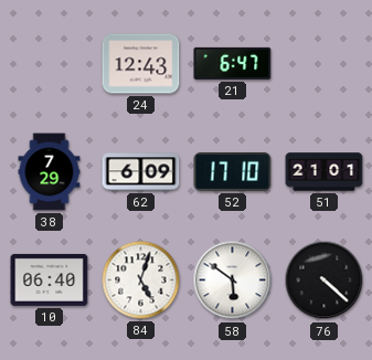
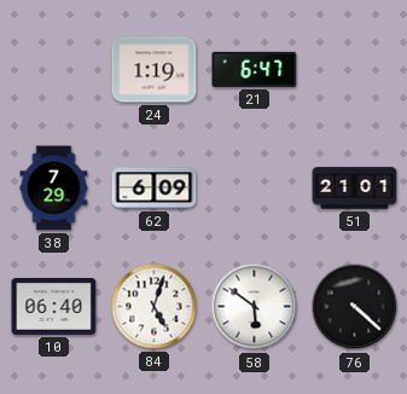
24: 12:43 -> 1:19 (155, 70)
52: 17:10 -> none (233, 172)
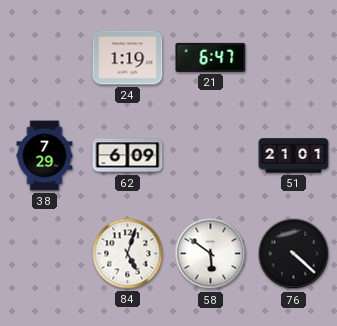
10: 06:40 -> none (54, 306)
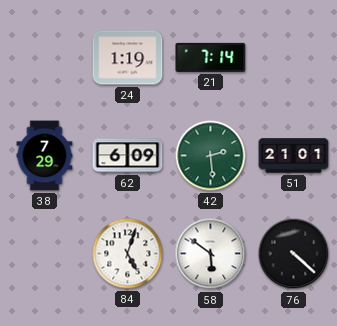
21: 6:47 -> 7:14 (211, 57)
42: none -> 2:29 (211, 156)
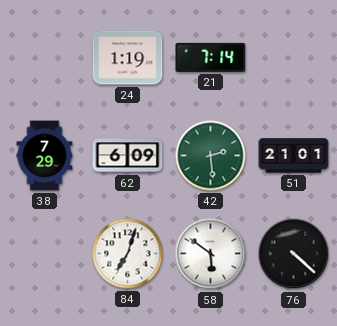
84: 5:03 -> 7:03 (128, 254)
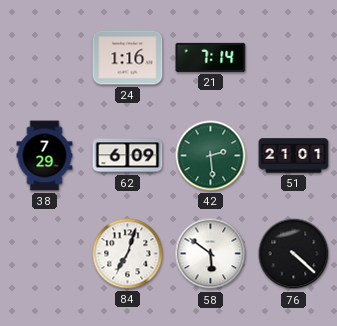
24: 1:19 -> 1:16 (128, 58)
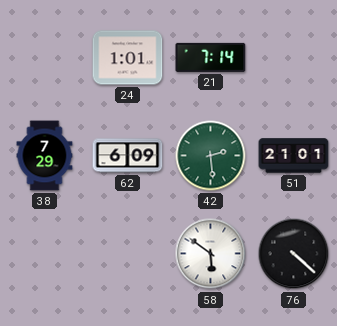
24: 1:16 -> 1:01 (128, 58)
84: 7:03 -> none (128, 254)
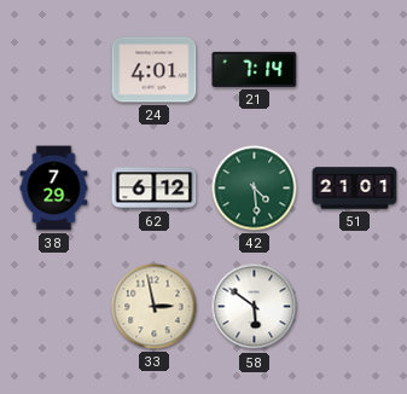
24: 1:01 -> 4:01 (155, 70)
62: 6:09 -> 6:12 (155, 189)
42: 2:29 -> 4:29 (255, 189)
33: none -> 2:58 (155, 307)
76: 4:22 -> none (294, 254)
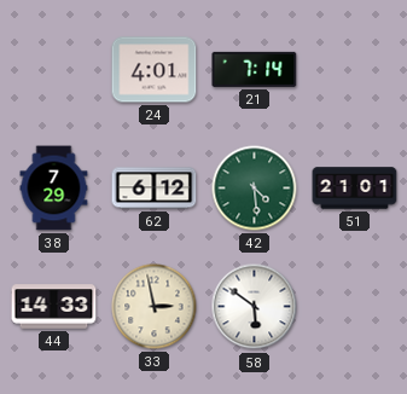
44: none -> 14:33 (54, 307)
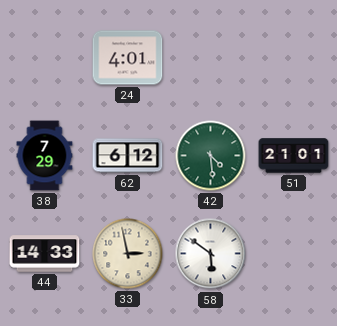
21: 7:14 -> none (255, 69)
